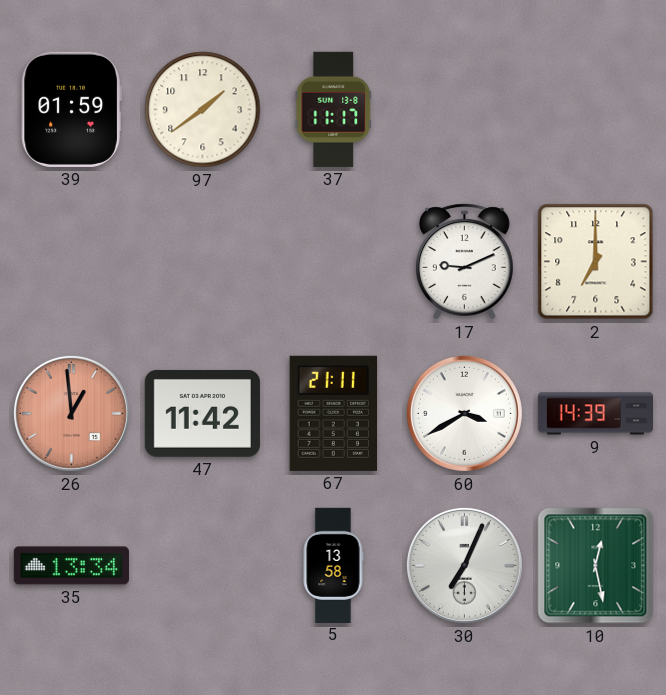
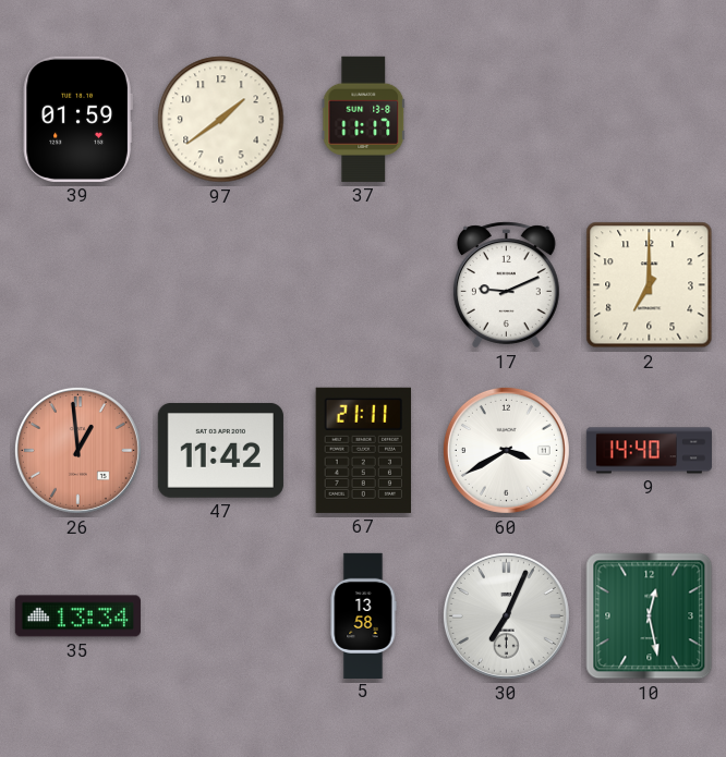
9: 14:39 -> 14:40 (649, 451)
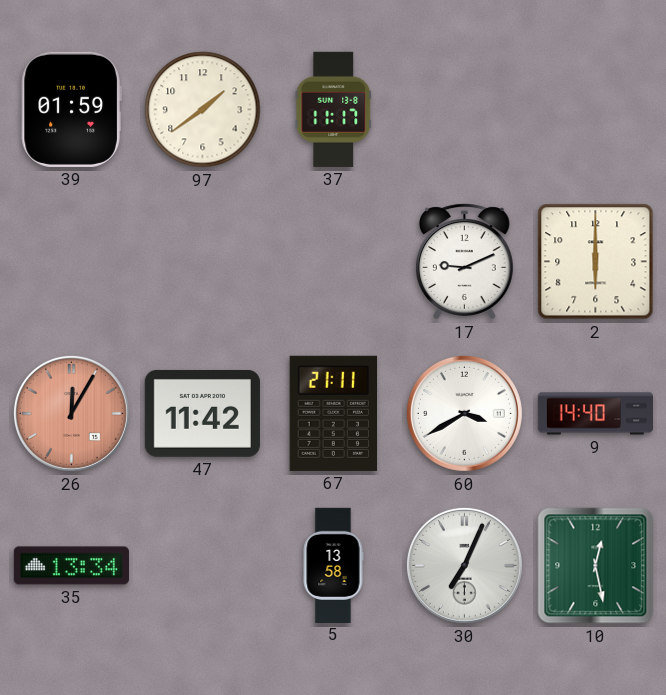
2: 7:00 -> 6:00 (596, 262)
26: 12:59 -> 12:05 (71, 413)
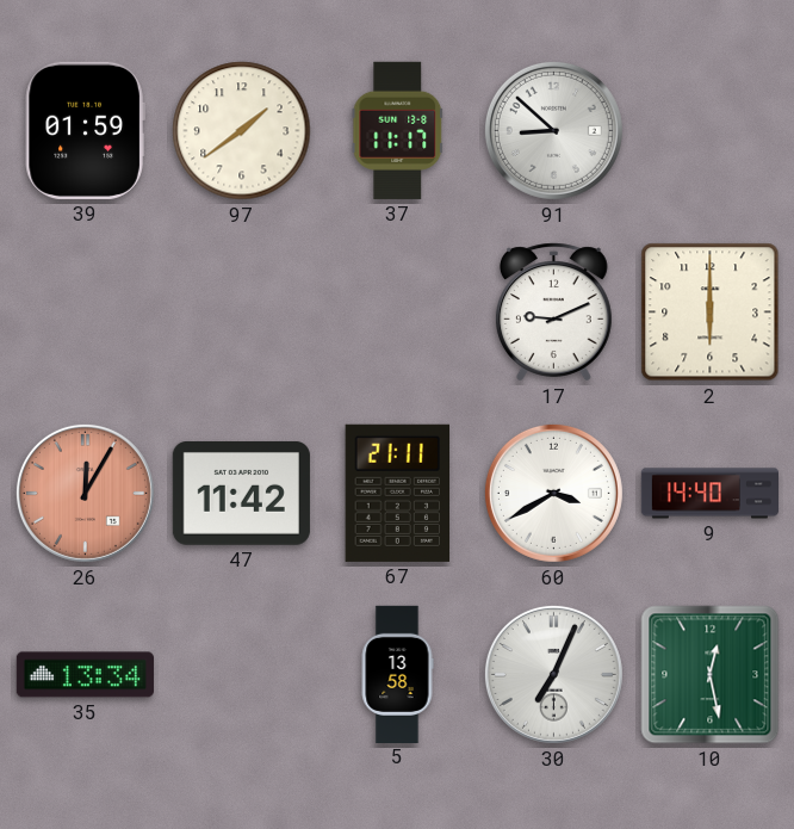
91: none -> 8:52 (553, 130)
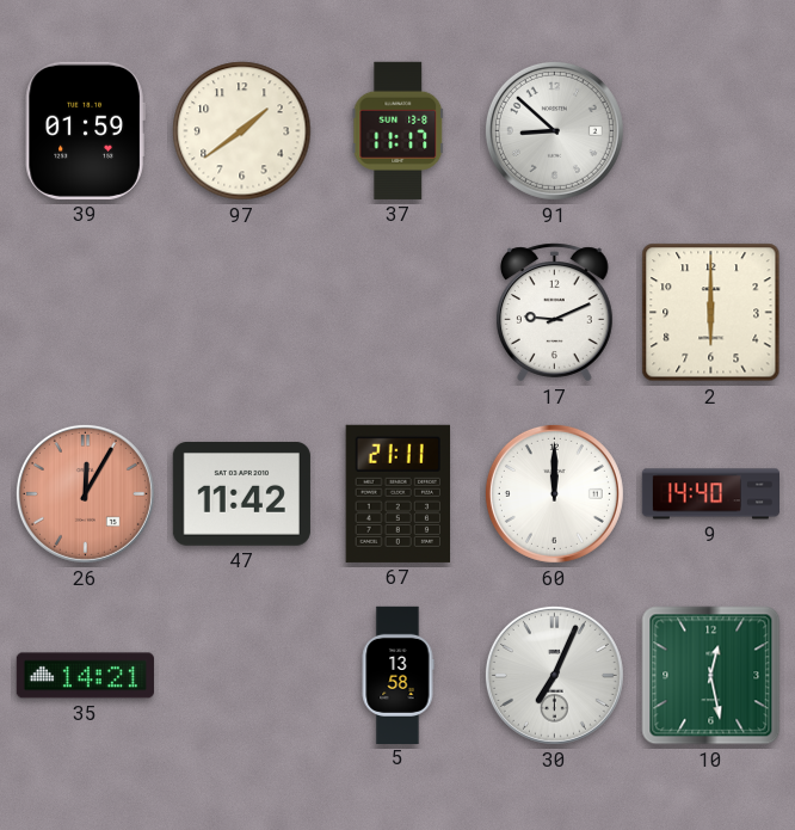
60: 3:40 -> 12:00 (554, 493)
35: 13:34 -> 14:21 (85, 676)
